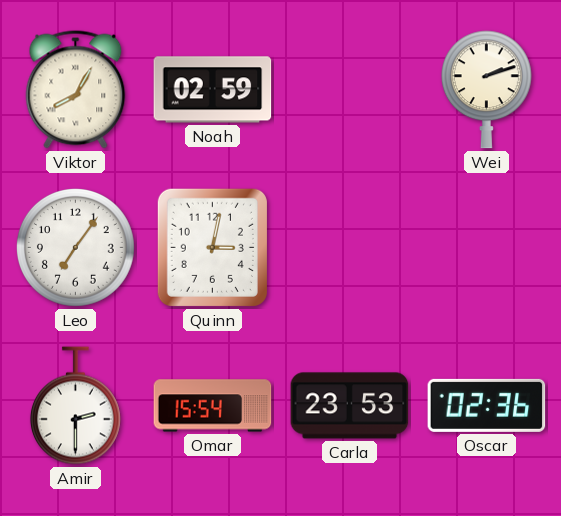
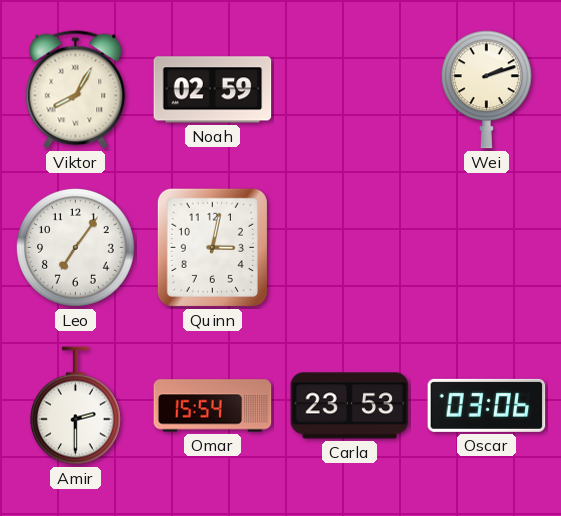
Oscar: 02:36 -> 03:06 (487, 405)
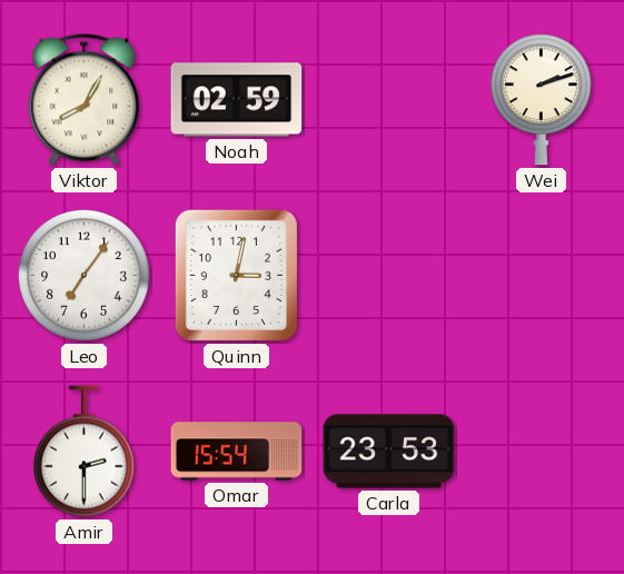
Oscar: 03:06 -> none (487, 405)
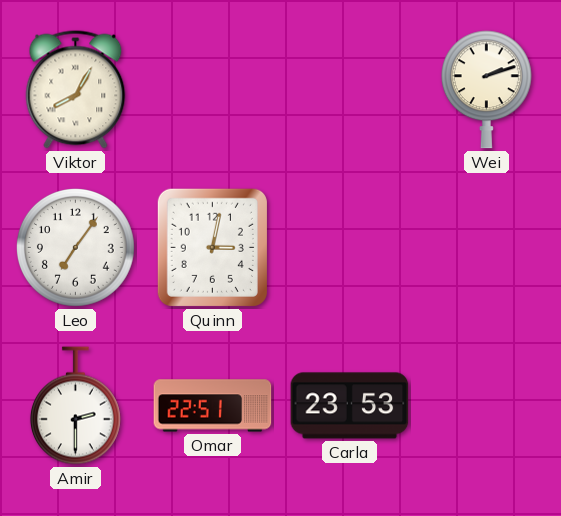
Noah: 02:59 -> none (237, 100)
Omar: 15:54 -> 22:51 (213, 406)
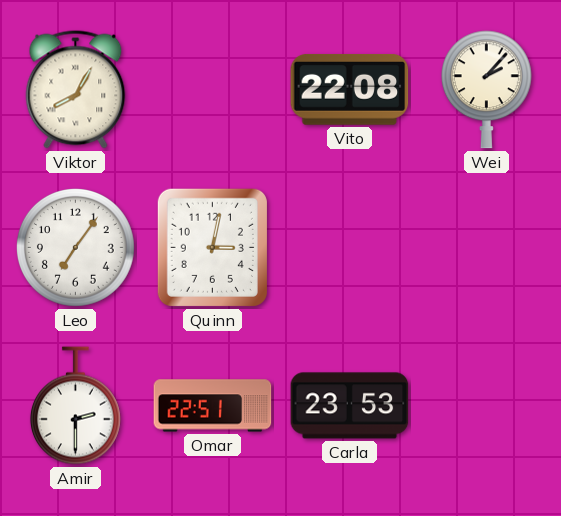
Vito: none -> 22:08 (350, 89)
Wei: 2:12 -> 2:07 (486, 90)
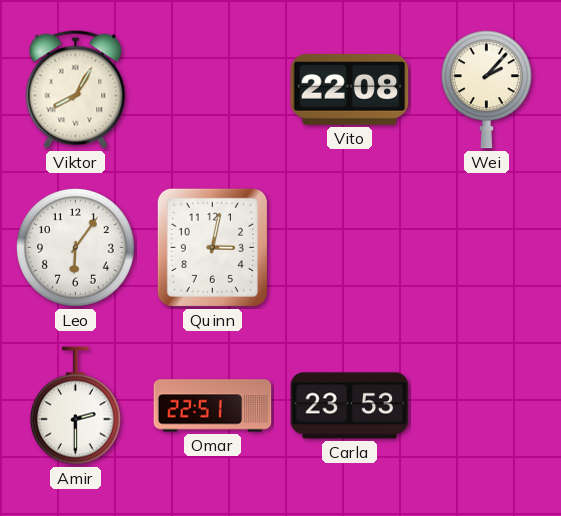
Leo: 7:06 -> 6:06 (75, 247)
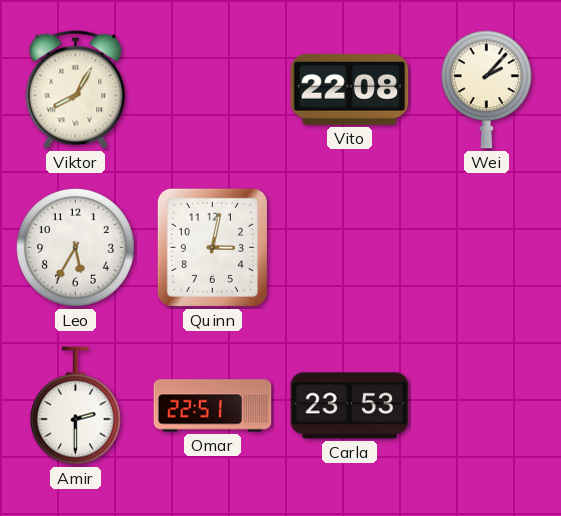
Leo: 6:06 -> 5:35 (75, 247)
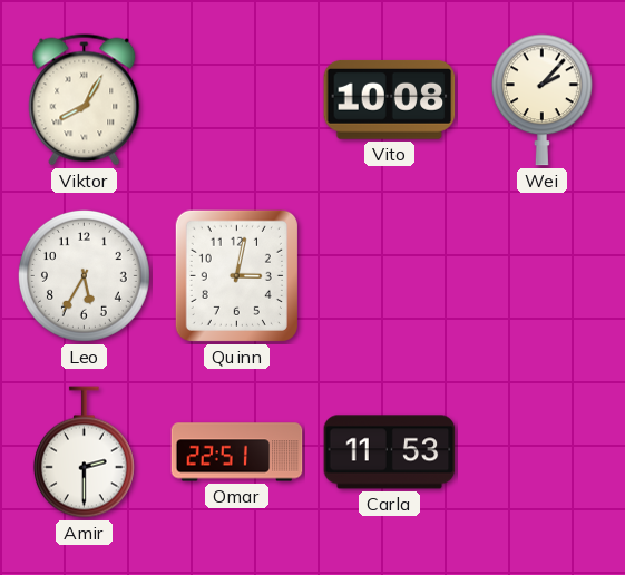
Vito: 22:08 -> 10:08 (390, 99)
Carla: 23:53 -> 11:53 (390, 452)
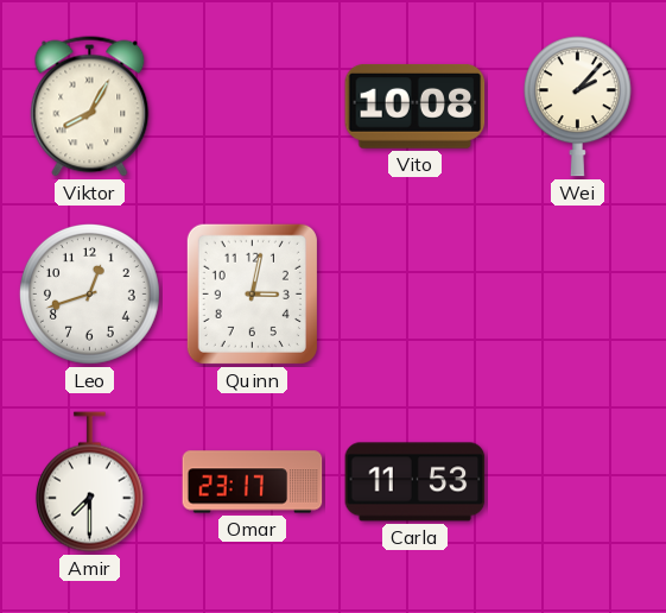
Leo: 5:35 -> 12:42 (89, 293)
Amir: 2:30 -> 7:30 (89, 482)
Omar: 22:51 -> 23:17 (253, 482)
